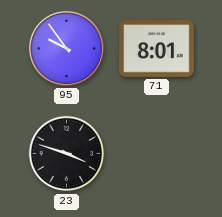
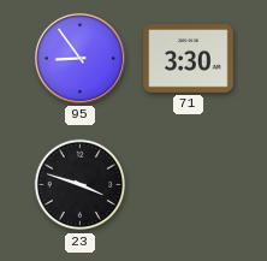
95: 9:54 -> 8:54 (79, 58)
71: 8:01 -> 3:30 (189, 59)
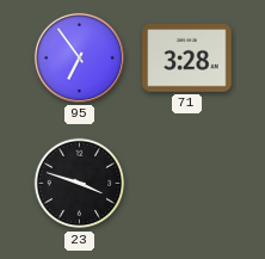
95: 8:54 -> 6:54 (79, 57)
71: 3:30 -> 3:28 (187, 58)
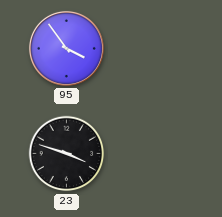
95: 6:54 -> 3:54 (66, 48)
71: 3:28 -> none (187, 58)
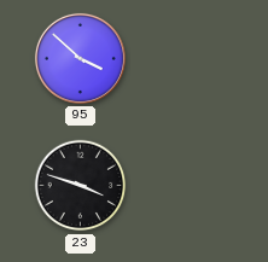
95: 3:54 -> 3:52 (80, 58)
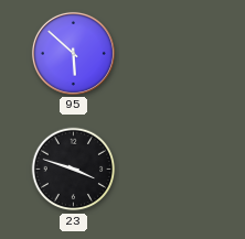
95: 3:52 -> 5:52 (73, 53)
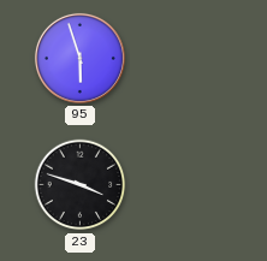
95: 5:52 -> 5:57 (79, 58)
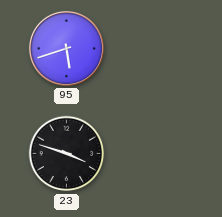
95: 5:57 -> 5:42 (66, 48)
